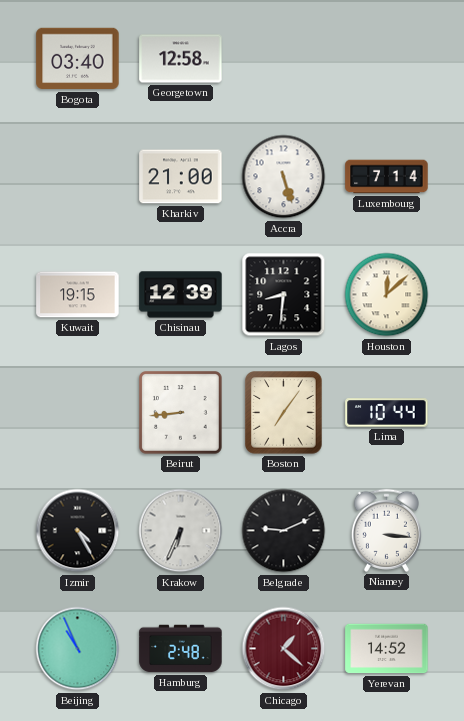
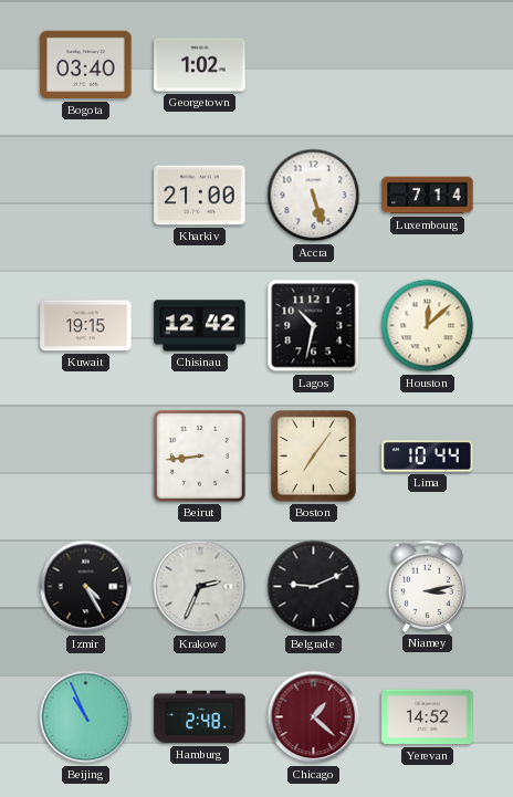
Georgetown: 12:58 -> 1:02 (200, 65)
Chisinau: 12:39 -> 12:42 (200, 326)
Lagos: 8:31 -> 10:32 (314, 326)
Krakow: 6:34 -> 2:34 (200, 587)
Niamey: 3:16 -> 3:13 (427, 586)
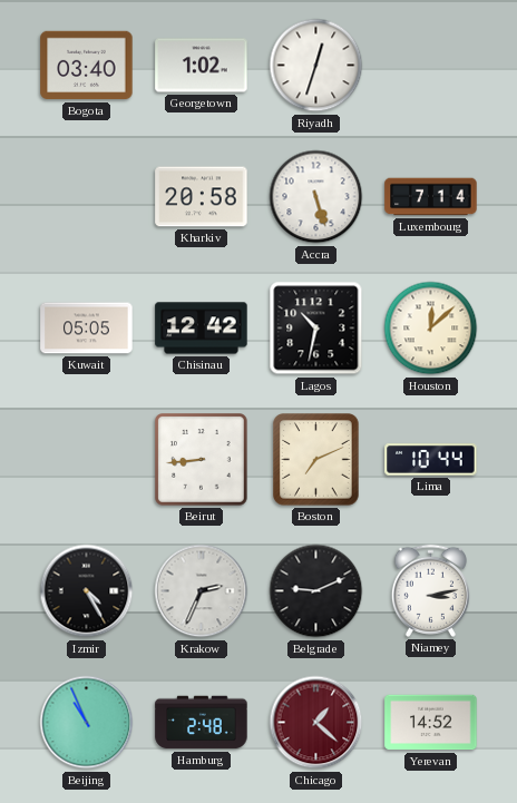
Riyadh: none -> 12:33 (316, 66)
Kharkiv: 21:00 -> 20:58 (202, 197)
Kuwait: 19:15 -> 05:05 (87, 329)
Boston: 7:06 -> 7:11 (316, 460)
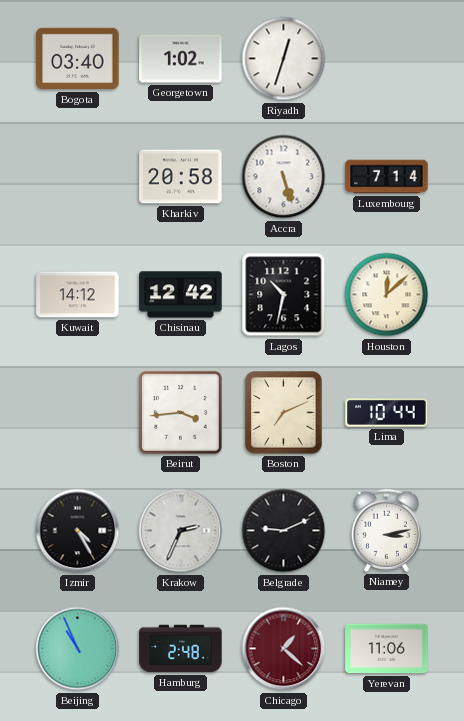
Kuwait: 05:05 -> 14:12 (78, 295)
Beirut: 8:44 -> 3:44 (181, 413)
Yerevan: 14:52 -> 11:06 (387, 649)
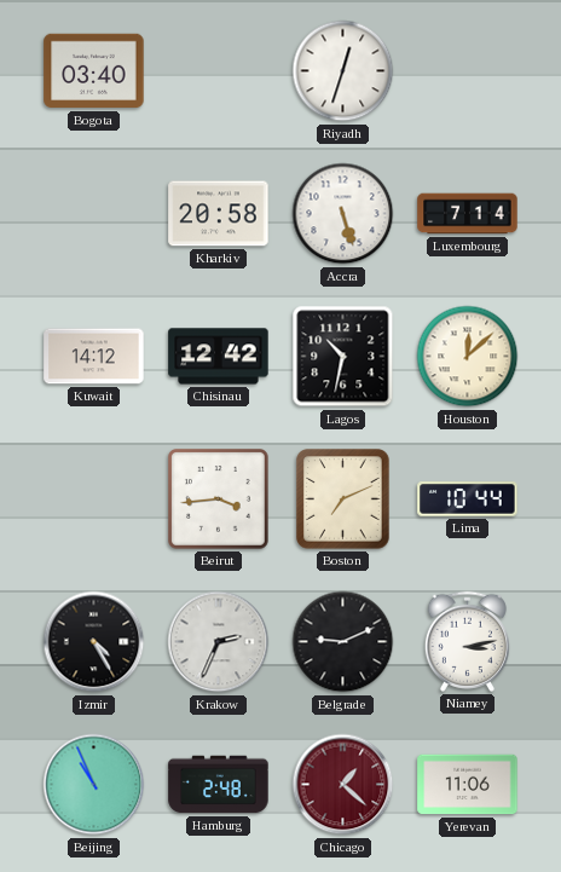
Georgetown: 1:02 -> none (181, 59)
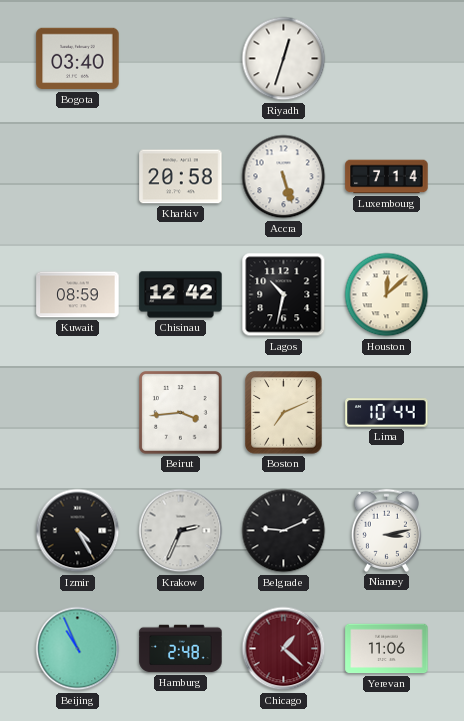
Kuwait: 14:12 -> 08:59 (78, 295)
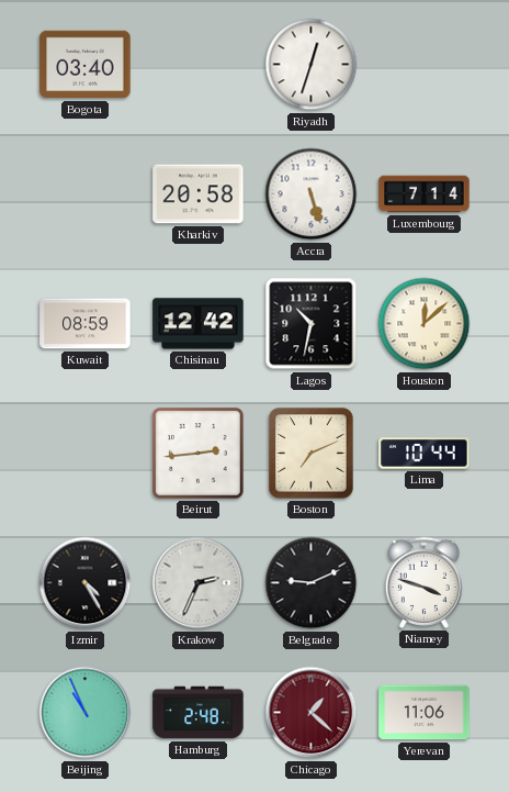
Beirut: 3:44 -> 2:44 (199, 454)
Niamey: 3:13 -> 3:48 (423, 582)
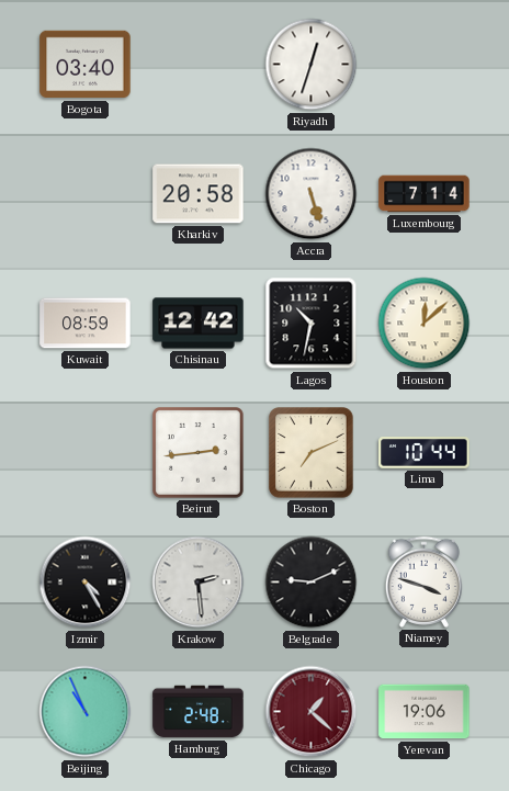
Krakow: 2:34 -> 2:29 (199, 583)
Yerevan: 11:06 -> 19:06 (425, 712)
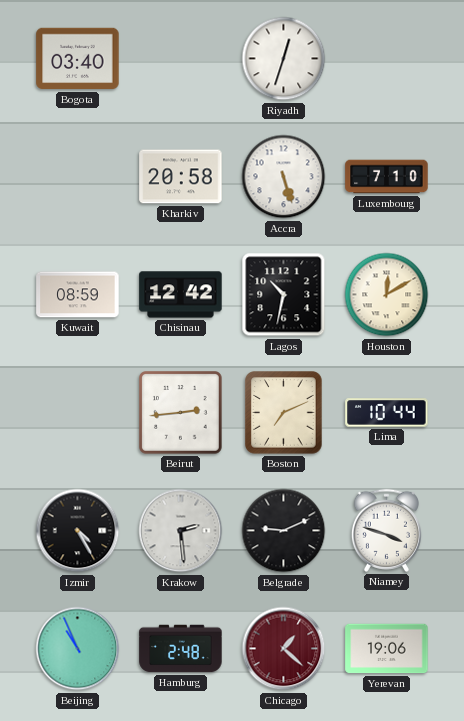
Luxembourg: 7:14 -> 7:10 (387, 177)
Houston: 12:08 -> 12:10 (387, 295)
